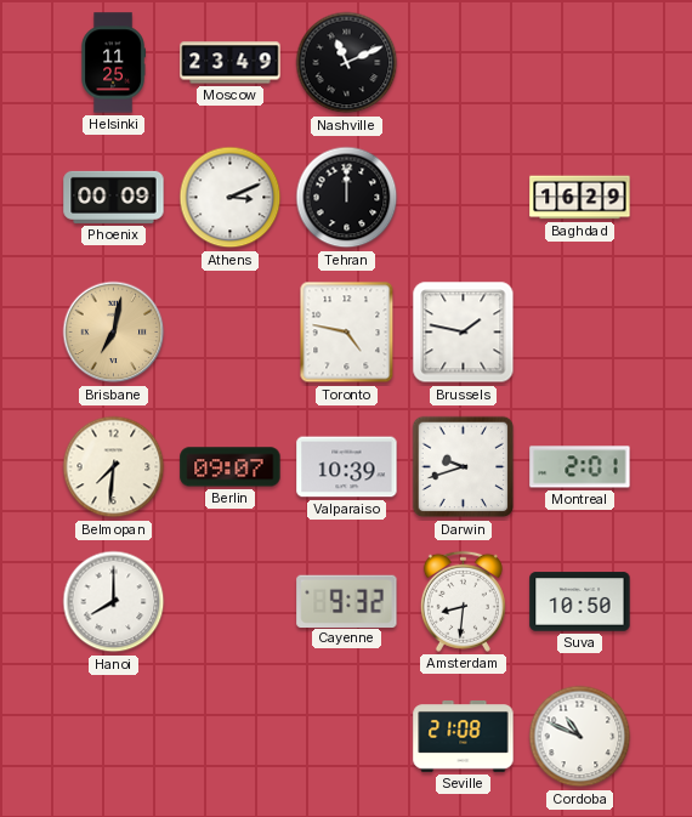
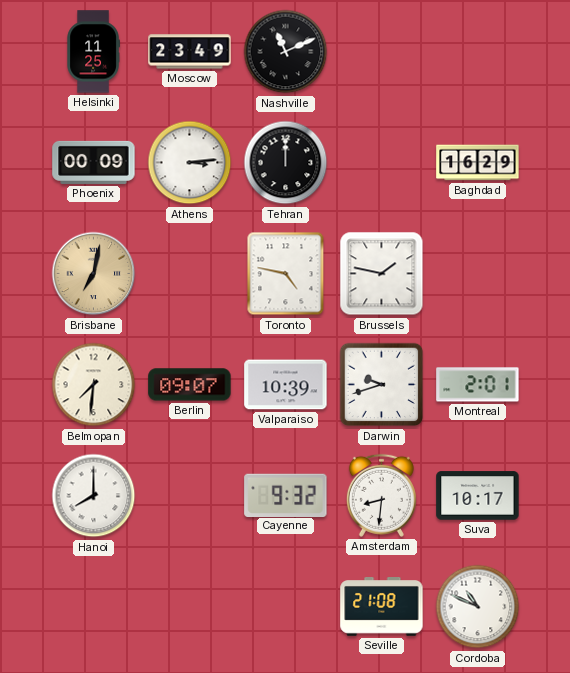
Athens: 3:11 -> 3:14 (190, 163)
Suva: 10:50 -> 10:17 (478, 496)
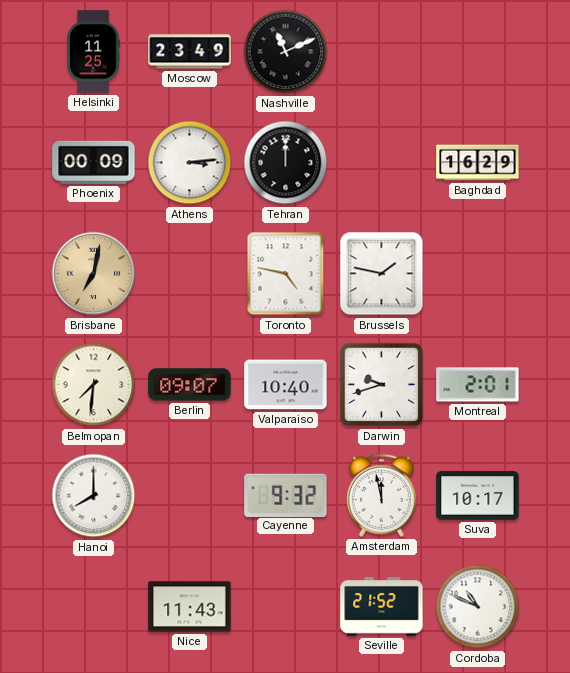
Valparaiso: 10:39 -> 10:40 (286, 385)
Amsterdam: 8:31 -> 11:58 (381, 495)
Nice: none -> 11:43 (190, 607)
Seville: 21:08 -> 21:52 (382, 607)
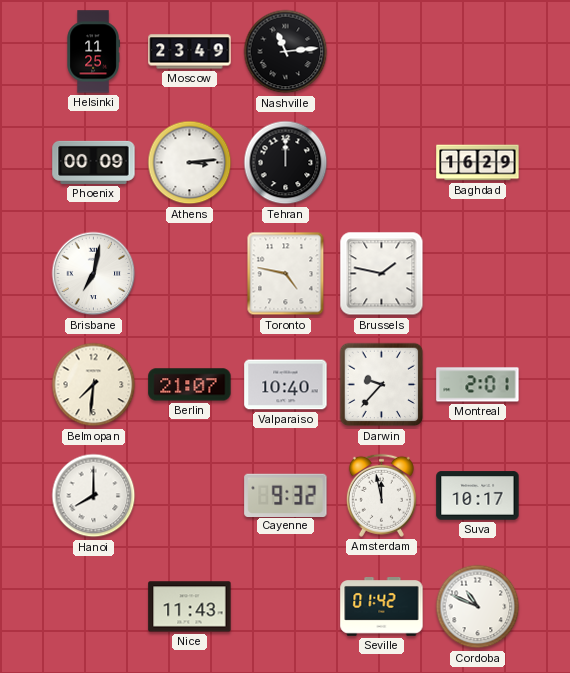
Nashville: 11:11 -> 11:14 (286, 52)
Brisbane dial: champagne -> white (94, 274)
Berlin: 09:07 -> 21:07 (190, 385)
Darwin: 9:42 -> 9:37 (382, 385)
Seville: 21:52 -> 01:42 (382, 607)
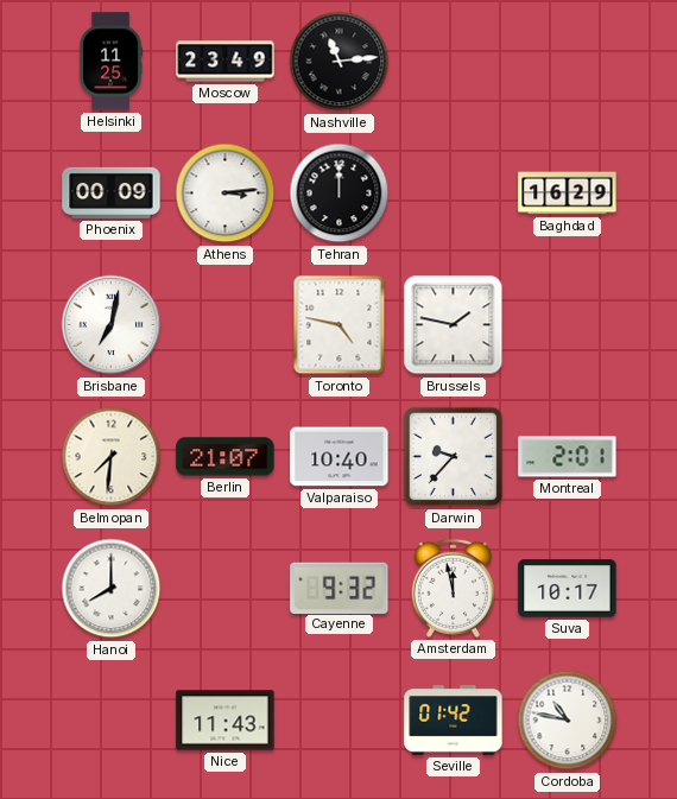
Cordoba: 10:49 -> 10:47 (568, 721)
